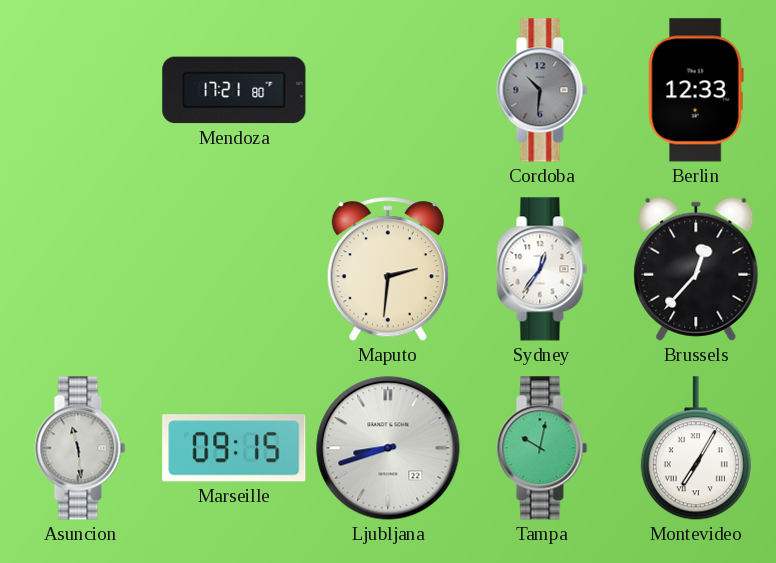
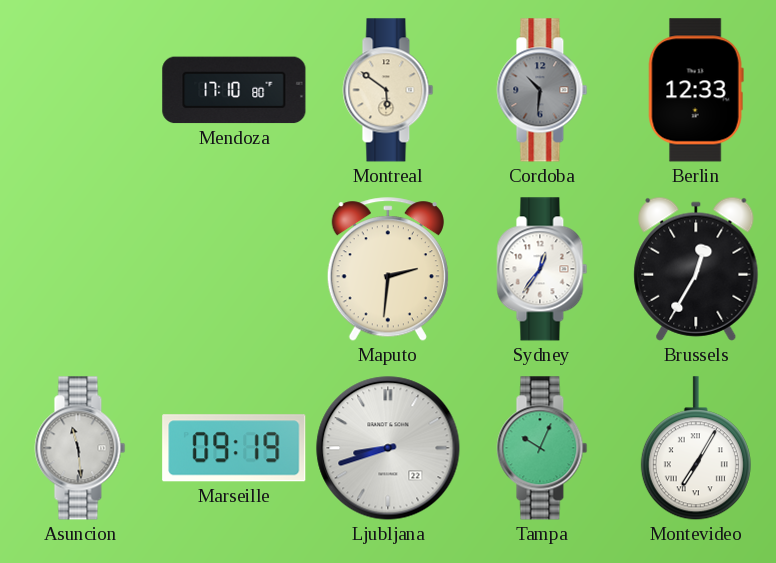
Mendoza: 17:21 -> 17:10 (234, 90)
Montreal: none -> 5:51 (388, 90)
Brussels: 12:37 -> 12:35 (696, 269)
Marseille: 09:15 -> 09:19 (234, 448)
Tampa: 10:02 -> 10:04 (542, 448)
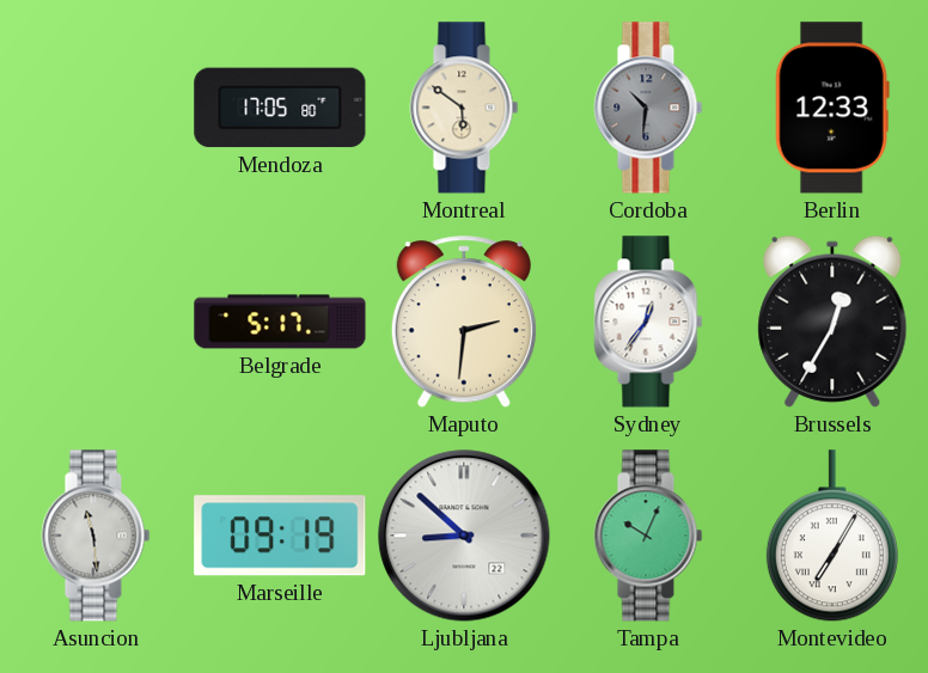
Mendoza: 17:10 -> 17:05 (280, 108)
Belgrade: none -> 5:17 (280, 322)
Ljubljana: 8:42 -> 8:52 (464, 536)
